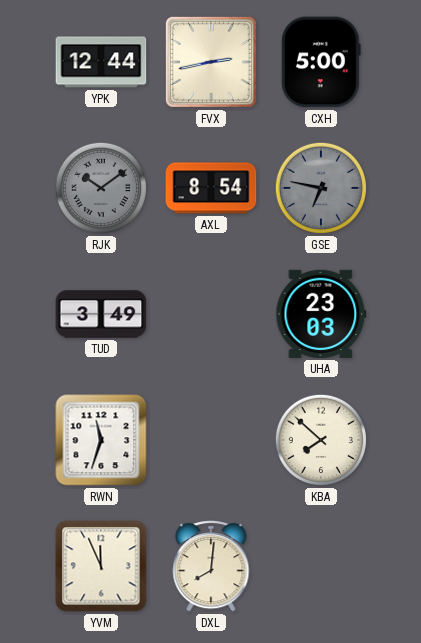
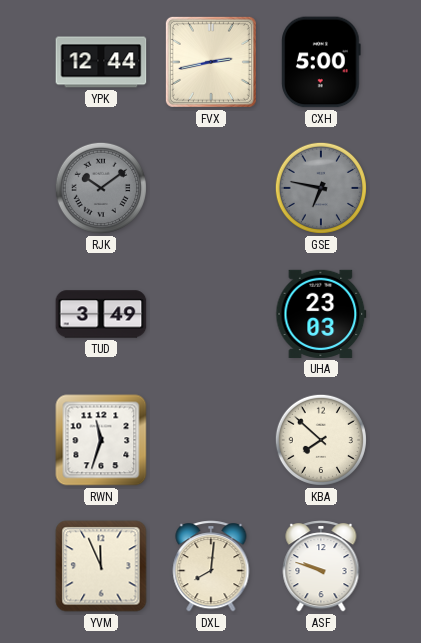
AXL: 8:54 -> none (211, 188)
ASF: none -> 9:48 (321, 566)
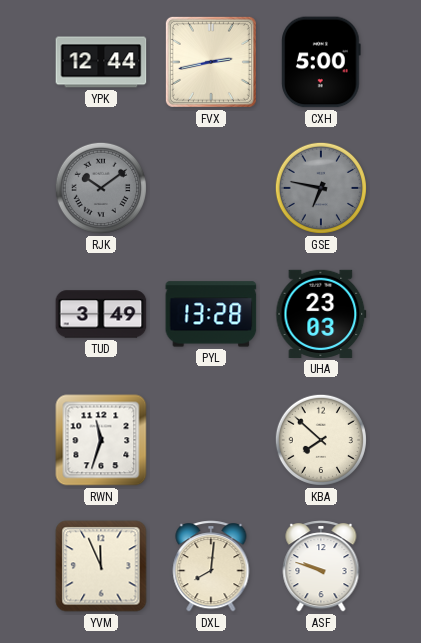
PYL: none -> 13:28 (211, 314)
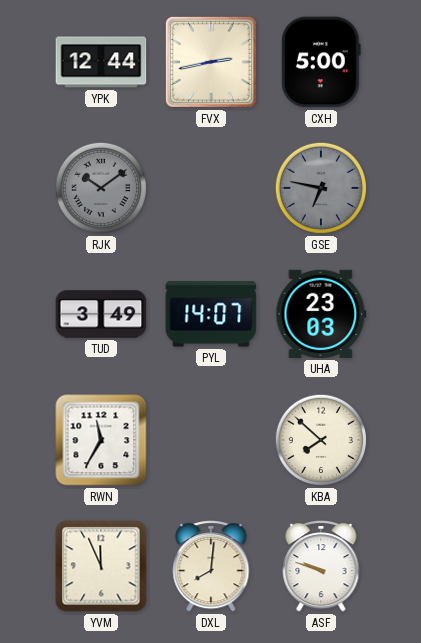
PYL: 13:28 -> 14:07 (211, 314)
RWN: 11:33 -> 11:35 (101, 440)
